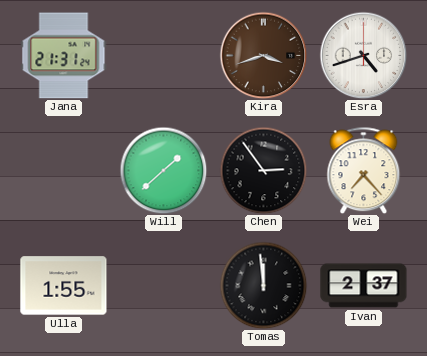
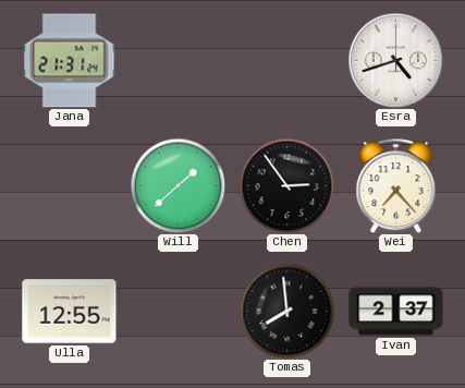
Kira: 3:42 -> none (263, 55)
Ulla: 1:55 -> 12:55 (70, 312)
Tomas: 11:59 -> 7:59 (286, 311)
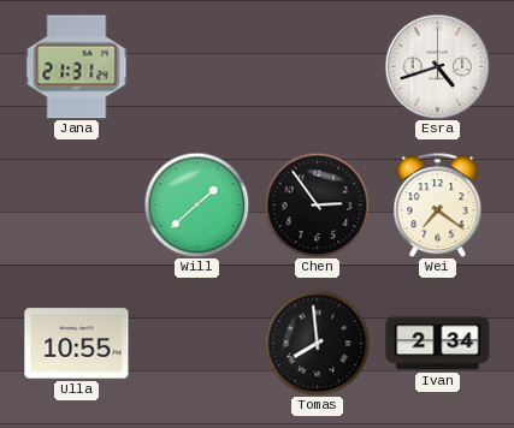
Wei: 7:23 -> 7:21 (438, 204)
Ulla: 12:55 -> 10:55 (77, 344)
Ivan: 2:37 -> 2:34 (438, 344)
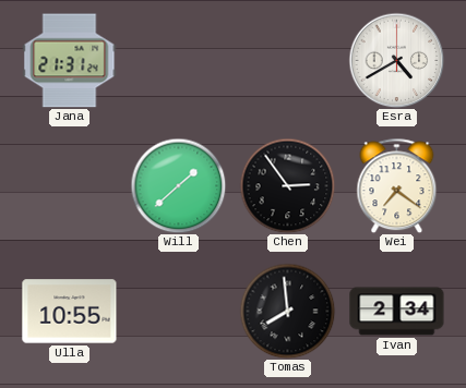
Esra: 4:42 -> 4:40 (396, 60)
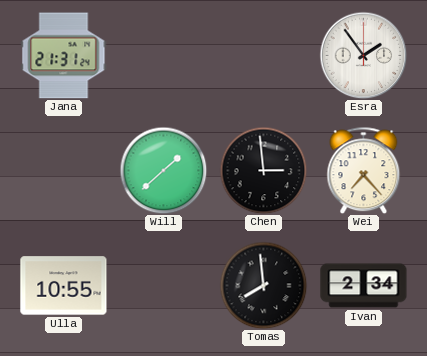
Esra: 4:40 -> 1:54 (363, 55)
Chen: 2:54 -> 2:59 (263, 170)
Wei: 7:21 -> 7:23 (364, 170)
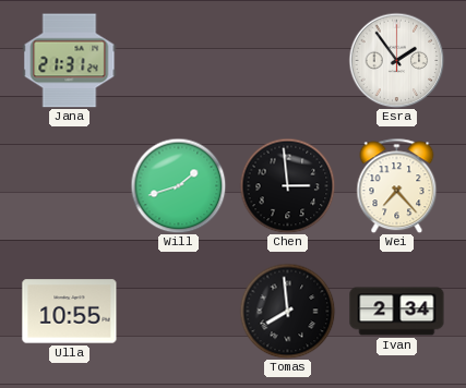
Will: 1:38 -> 1:42 (178, 185)
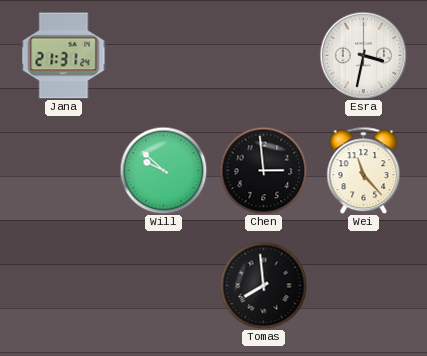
Esra: 1:54 -> 3:32 (363, 55)
Will: 1:42 -> 9:52 (163, 170)
Wei: 7:23 -> 11:23 (364, 170)
Ulla: 10:55 -> none (70, 312)
Ivan: 2:34 -> none (397, 312)
